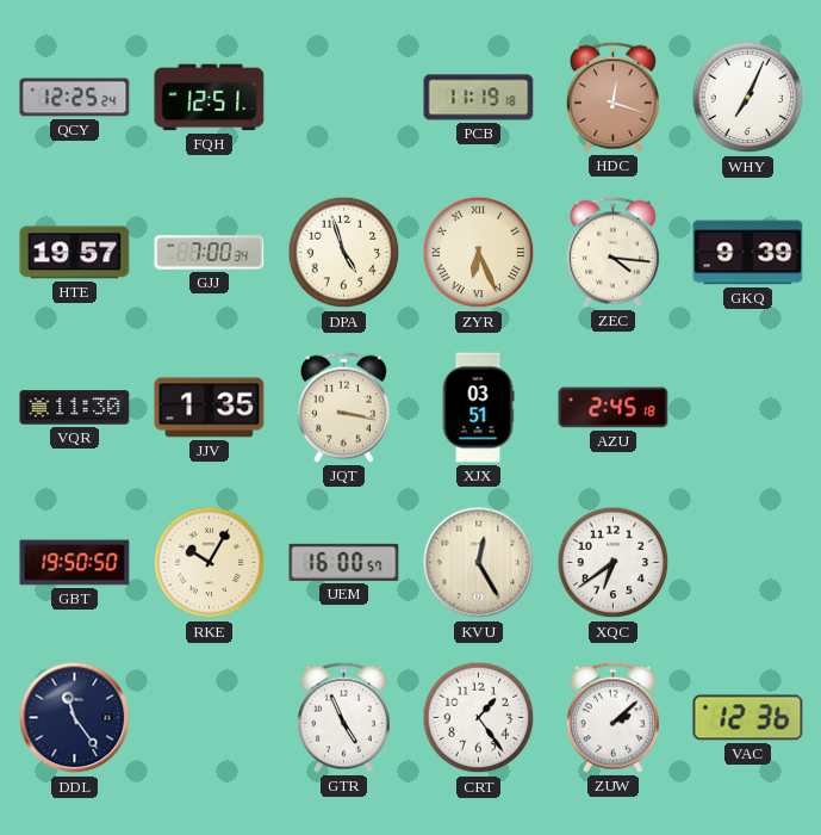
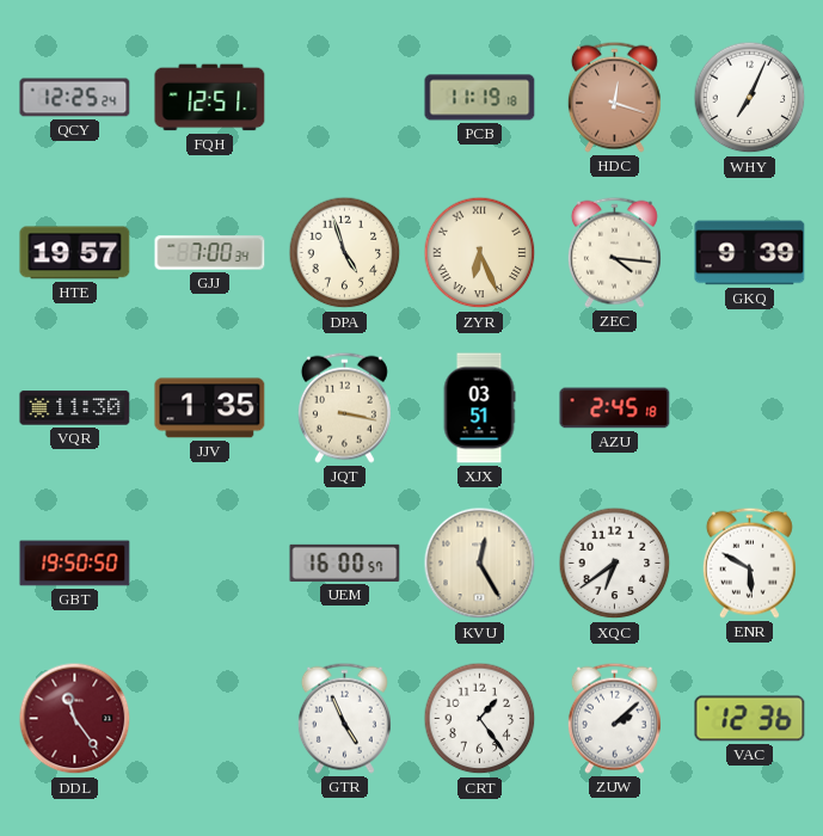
RKE: 10:05 -> none (210, 563)
ENR: none -> 5:50 (749, 563)
DDL dial: navy -> burgundy (75, 719)
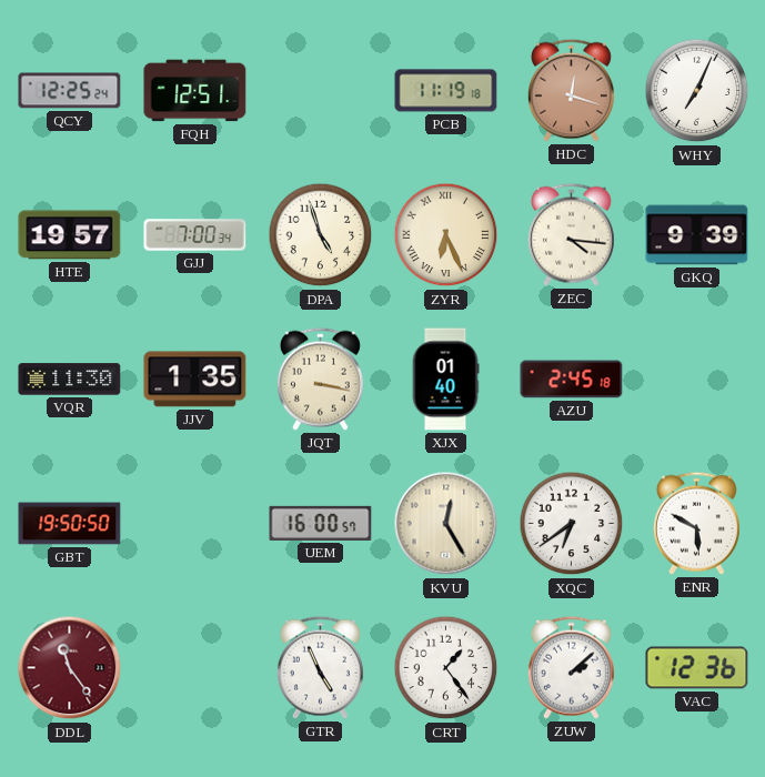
XJX: 03:51 -> 01:40 (445, 380)
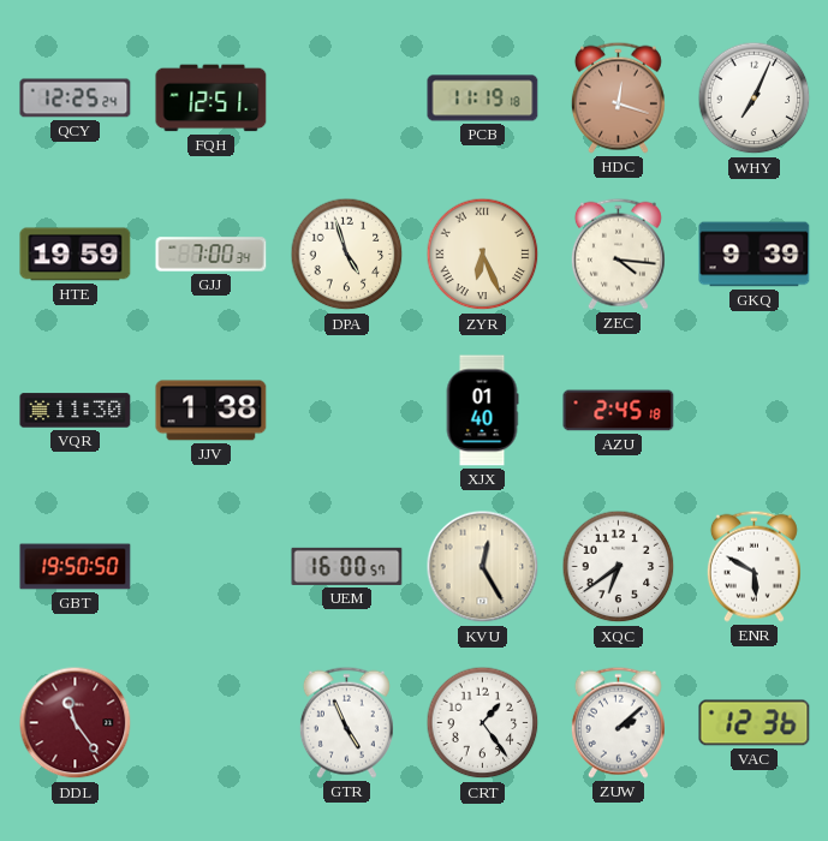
HTE: 19:57 -> 19:59 (76, 255)
JJV: 1:35 -> 1:38 (212, 411)
JQT: 3:17 -> none (320, 379)
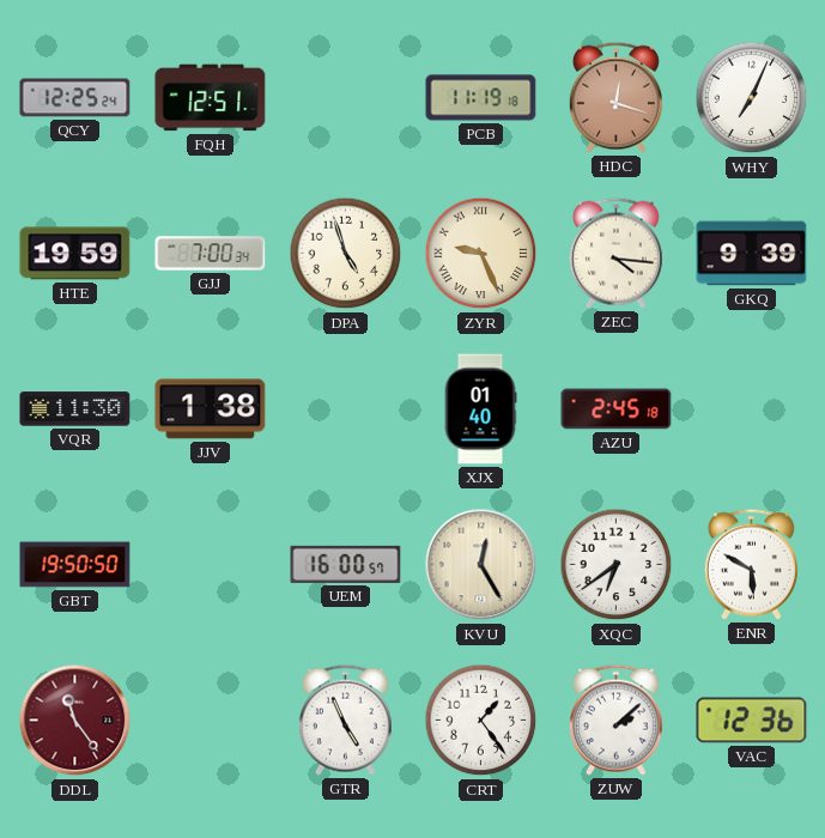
ZYR: 6:26 -> 9:26 (481, 254)
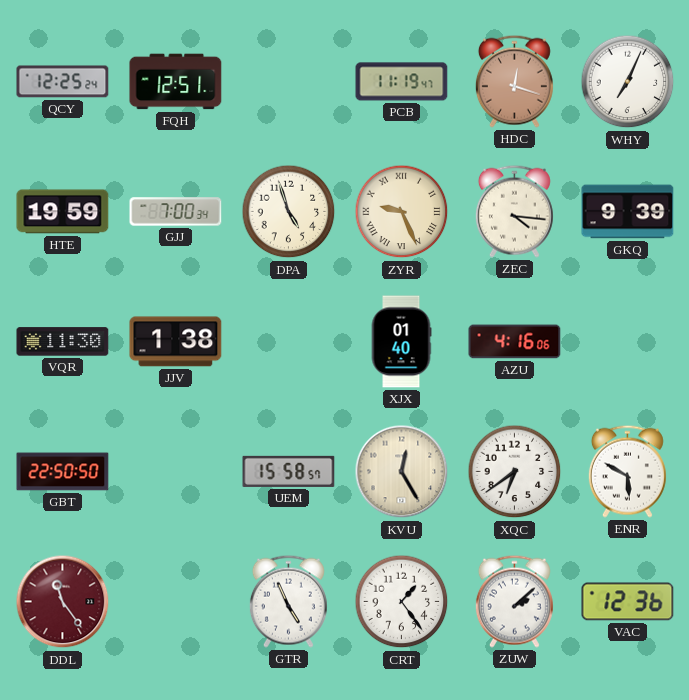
PCB: 11:19:18 -> 11:19:47 (402, 82)
AZU: 2:45 -> 4:16 (515, 342)
GBT: 19:50 -> 22:50 (63, 472)
UEM: 16:00 -> 15:58 (289, 471)
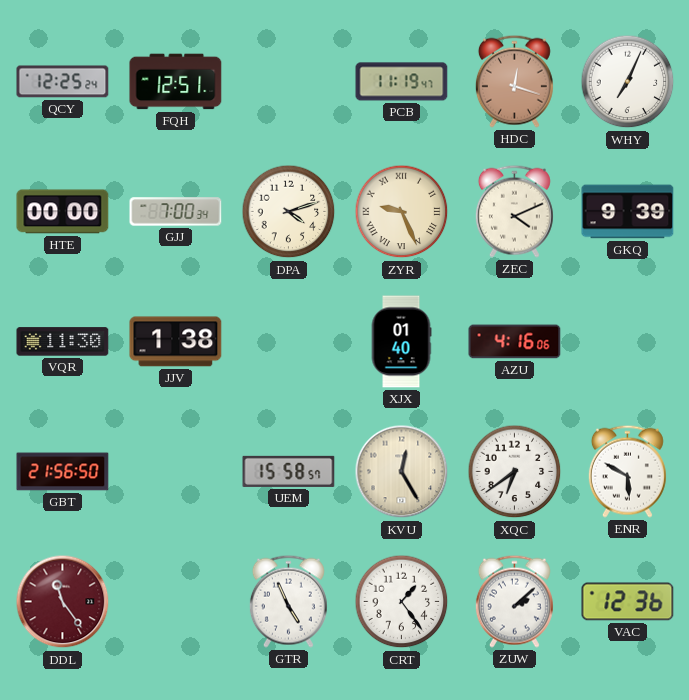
HTE: 19:59 -> 00:00 (63, 212)
DPA: 4:57 -> 4:12 (289, 212)
ZEC: 4:16 -> 4:11 (514, 211)
GBT: 22:50 -> 21:56 (63, 472)
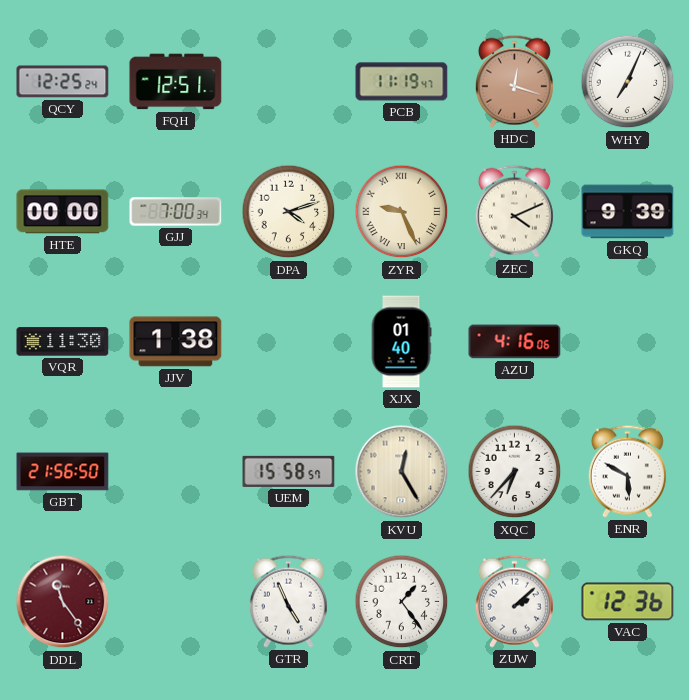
XQC: 6:39 -> 6:37 (515, 472)
